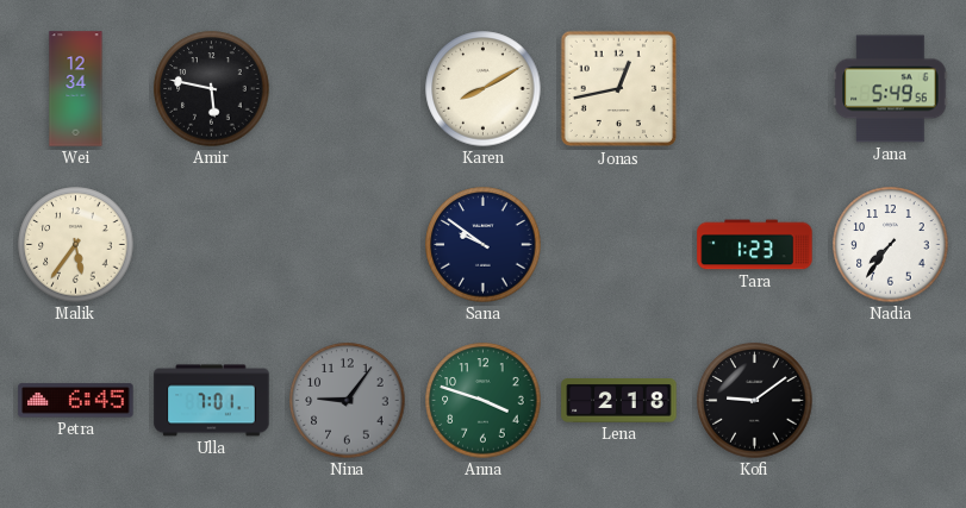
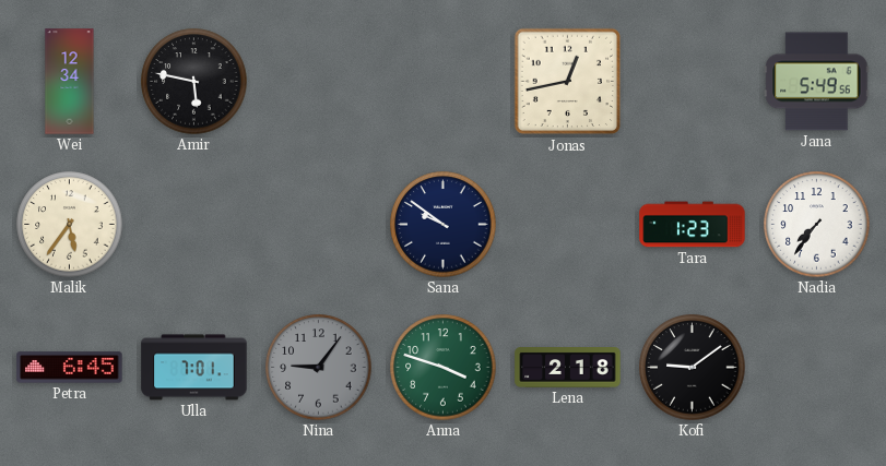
Karen: 8:10 -> none (484, 89)
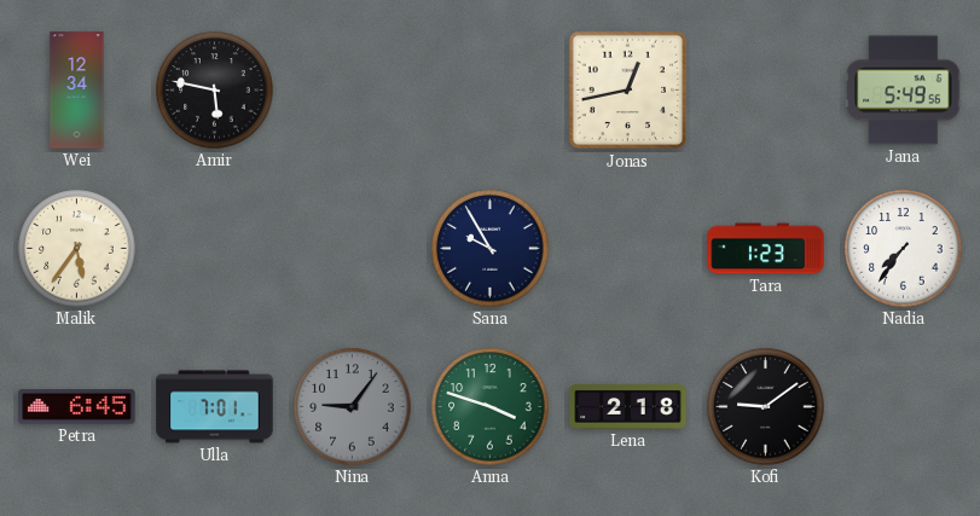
Sana: 9:51 -> 9:55 (491, 249)
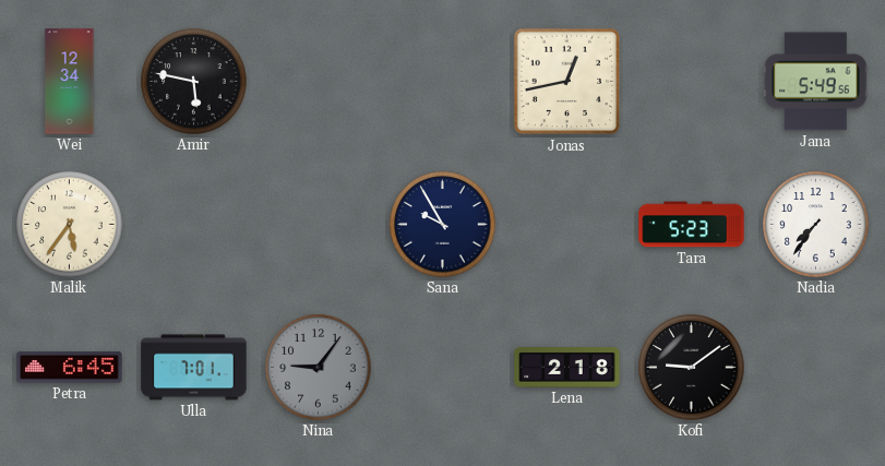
Tara: 1:23 -> 5:23 (692, 225)
Anna: 3:48 -> none (491, 407)
